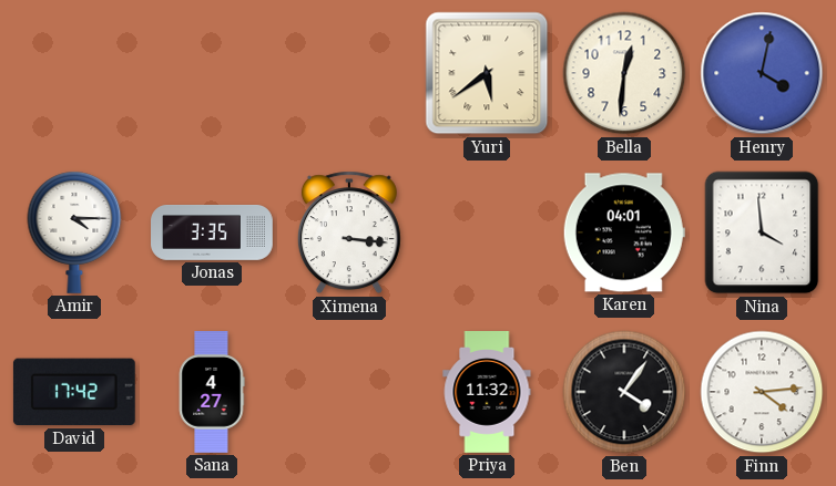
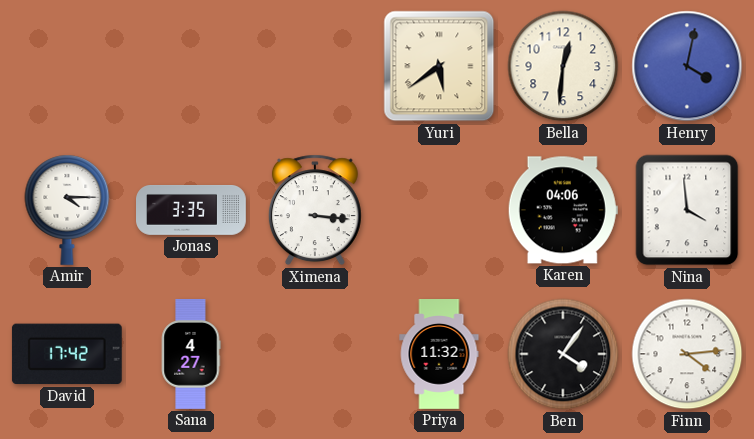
Karen: 04:01 -> 04:06 (563, 210)
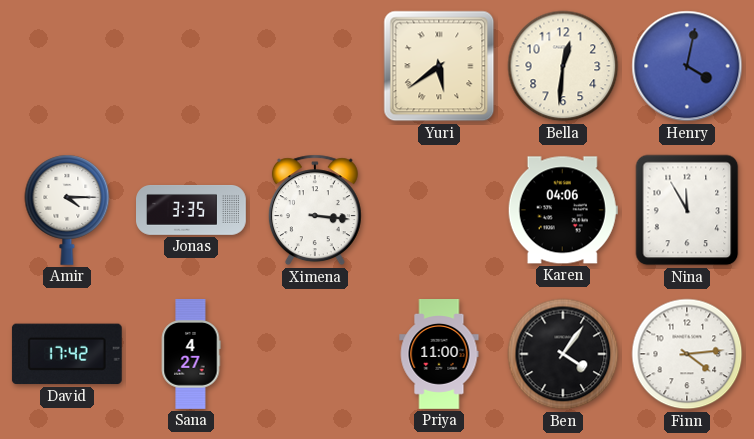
Nina: 3:59 -> 11:55 (687, 210)
Priya: 11:32 -> 11:00 (439, 355)
